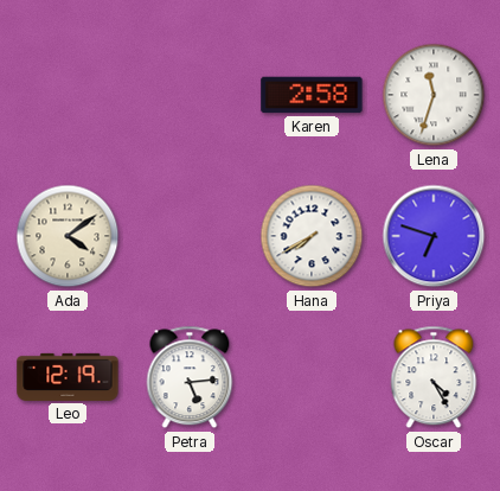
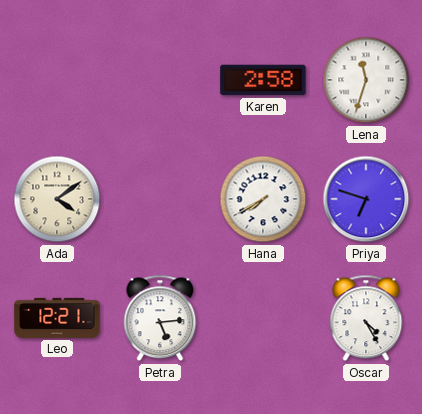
Leo: 12:19 -> 12:21 (57, 318)
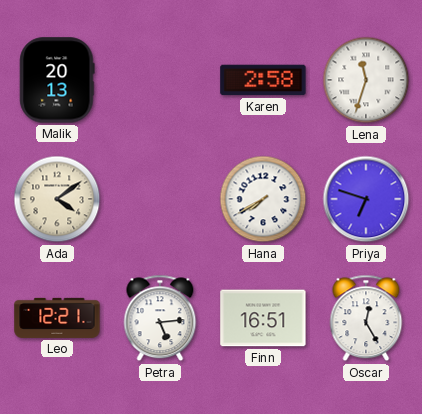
Malik: none -> 20:13 (57, 80)
Finn: none -> 16:51 (263, 318)
Oscar: 4:25 -> 12:25 (366, 318)
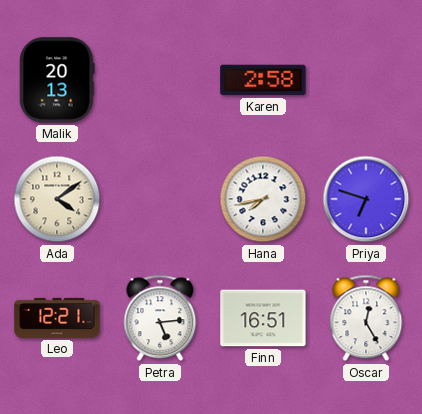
Lena: 11:33 -> none (366, 80)
Hana: 7:40 -> 7:43 (263, 199)
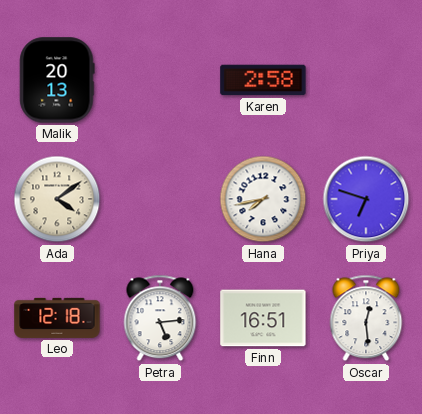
Leo: 12:21 -> 12:18 (57, 318)
Oscar: 12:25 -> 12:29 (366, 318)
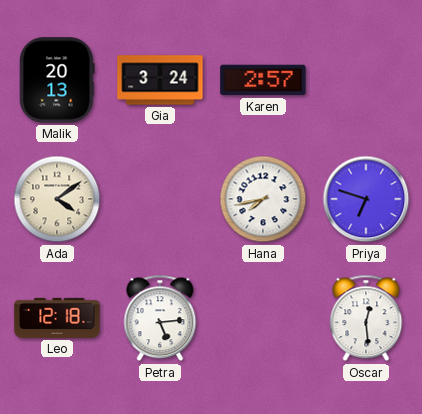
Gia: none -> 3:24 (160, 80)
Karen: 2:58 -> 2:57 (263, 80)
Finn: 16:51 -> none (263, 318)
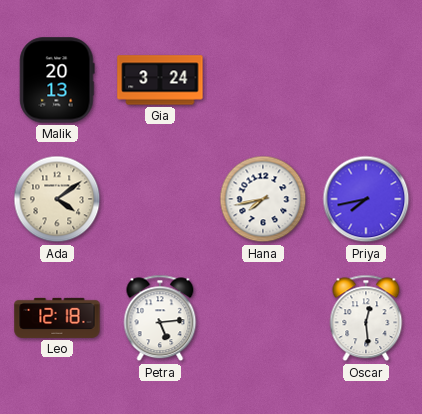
Karen: 2:57 -> none (263, 80)
Priya: 6:48 -> 7:43 (366, 199)
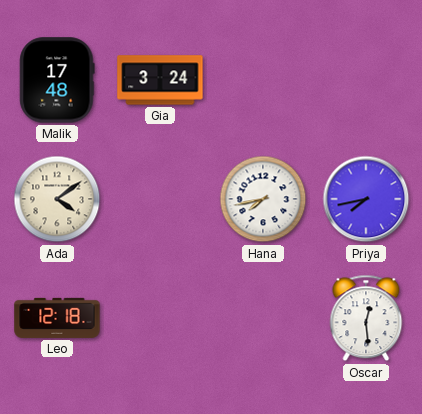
Malik: 20:13 -> 17:48 (57, 80)
Petra: 5:14 -> none (160, 318)
